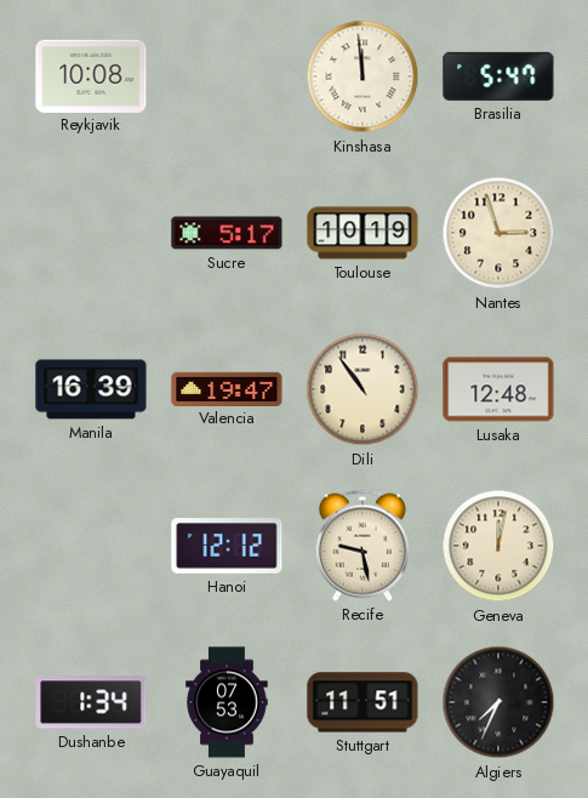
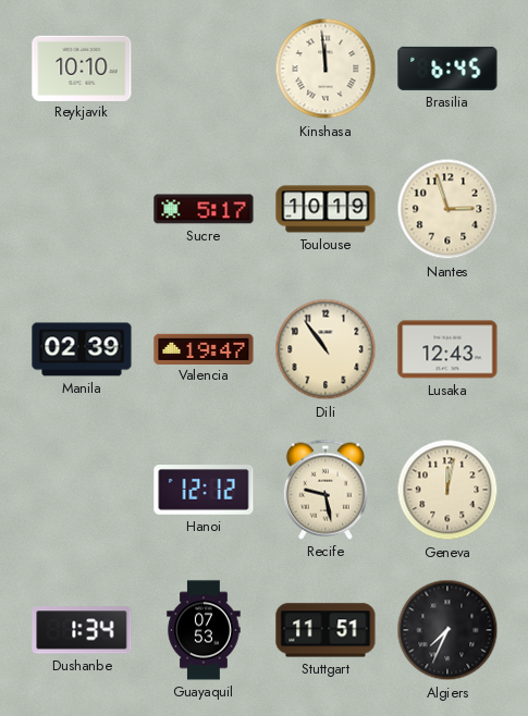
Reykjavik: 10:08 -> 10:10 (82, 67)
Brasilia: 5:47 -> 6:45 (447, 69)
Manila: 16:39 -> 02:39 (82, 349)
Lusaka: 12:48 -> 12:43 (447, 349)
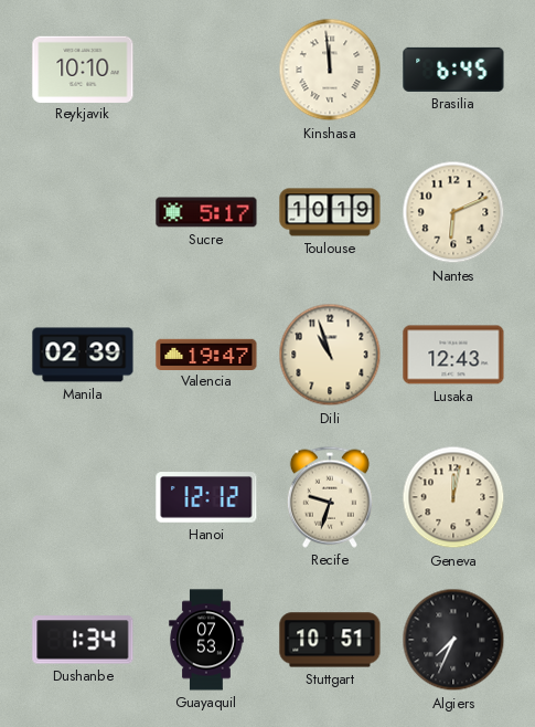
Nantes: 2:57 -> 6:11 (453, 212)
Dili: 10:54 -> 10:57 (330, 355)
Recife: 9:28 -> 9:33 (330, 497)
Stuttgart: 11:51 -> 10:51 (330, 640)
